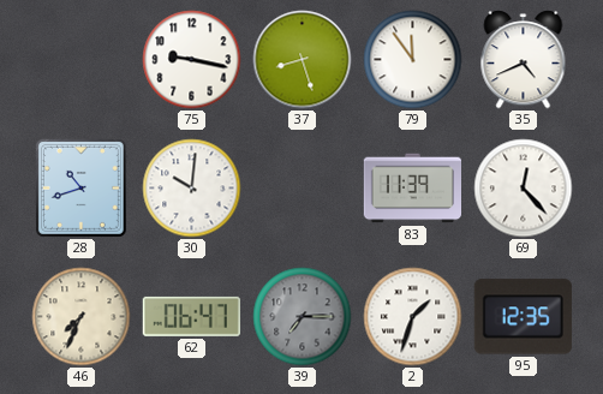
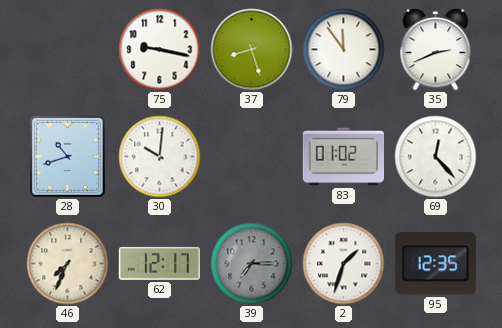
35: 4:41 -> 2:41 (436, 50)
83: 11:39 -> 01:02 (343, 157)
62: 06:47 -> 12:17 (159, 263)
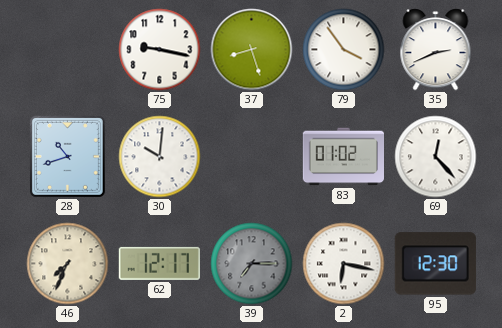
79: 11:54 -> 3:54 (344, 50)
2: 1:33 -> 6:17 (344, 264)
95: 12:35 -> 12:30 (435, 264)
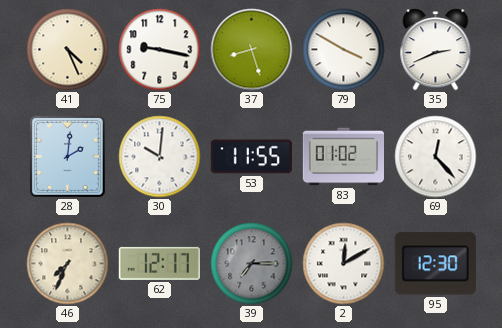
41: none -> 4:26 (68, 50)
79: 3:54 -> 3:50 (344, 50)
28: 10:42 -> 2:01 (67, 156)
53: none -> 11:55 (251, 157)
2: 6:17 -> 12:10 (344, 264)
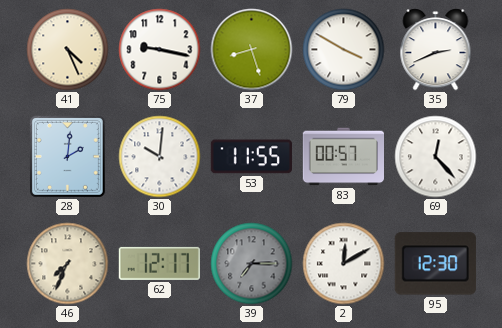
83: 01:02 -> 00:57 (343, 157)
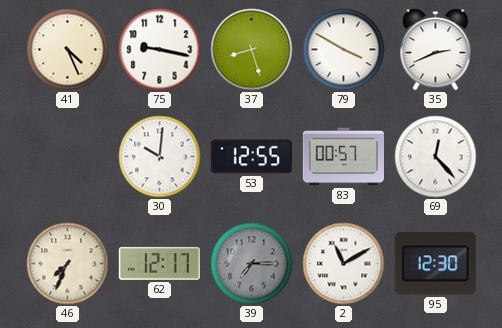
28: 2:01 -> none (67, 156)
53: 11:55 -> 12:55 (251, 157)
2: 12:10 -> 11:10 (344, 264)
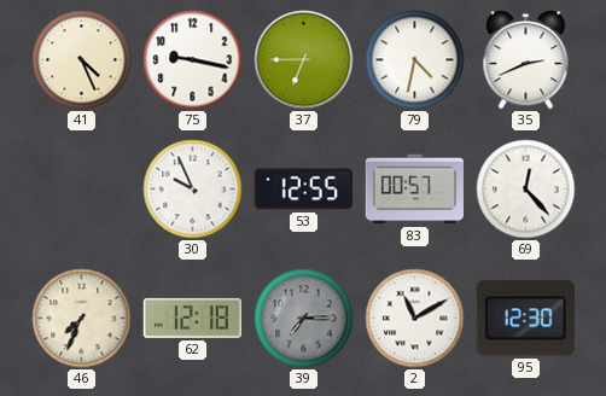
37: 8:27 -> 6:45 (304, 60)
79: 3:50 -> 4:32 (415, 60)
30: 10:01 -> 9:56 (193, 190)
62: 12:17 -> 12:18 (192, 318)
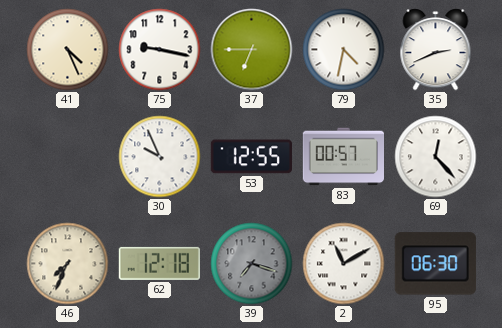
39: 7:15 -> 7:18 (252, 264)
95: 12:30 -> 06:30 (435, 264)
